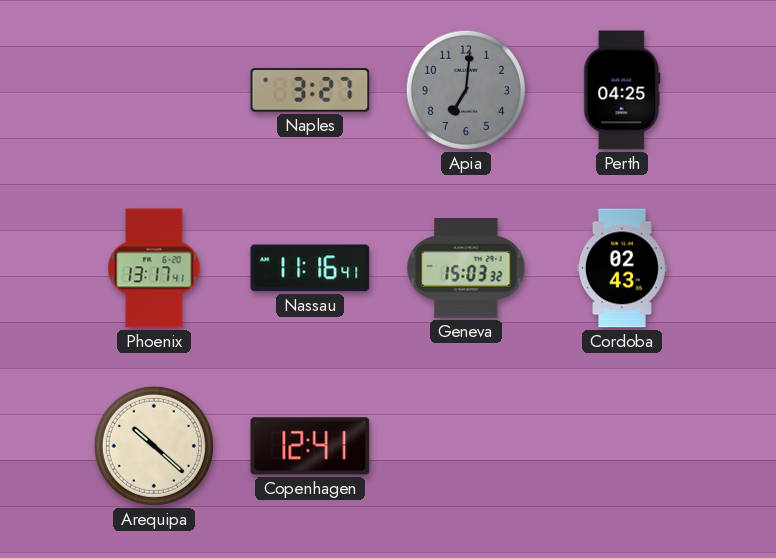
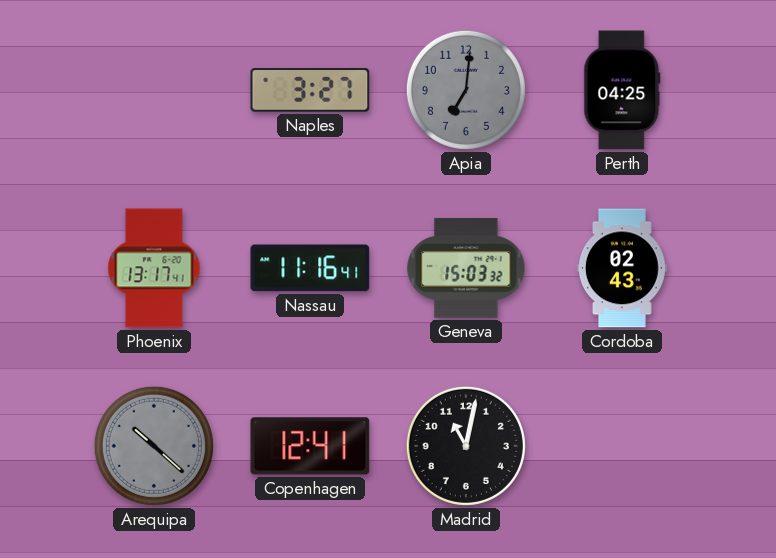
Arequipa dial: cream -> grey (154, 446)
Madrid: none -> 11:02 (466, 446)
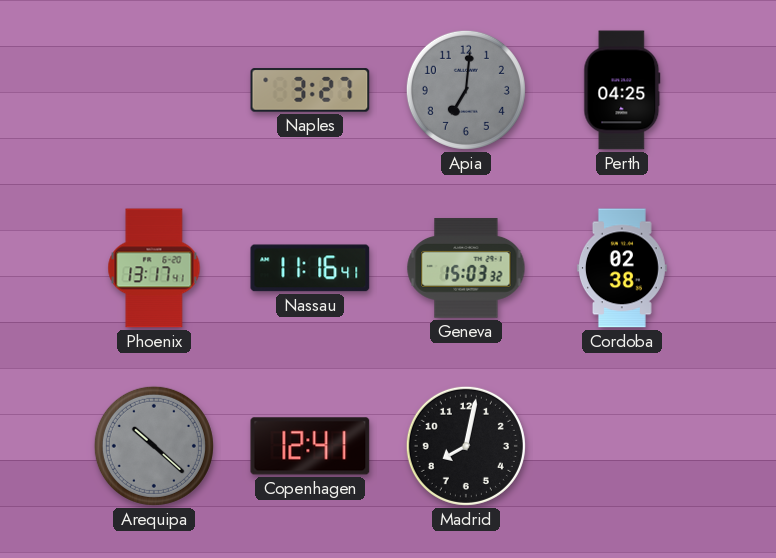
Cordoba: 02:43 -> 02:38 (622, 268)
Madrid: 11:02 -> 8:02 (466, 446)
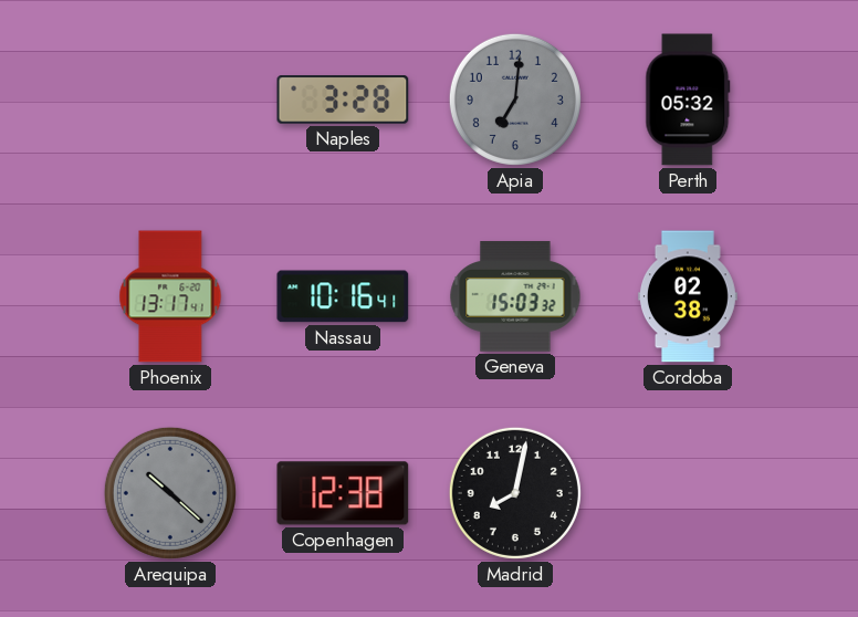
Naples: 3:27 -> 3:28 (343, 100)
Perth: 04:25 -> 05:32 (688, 100)
Nassau: 11:16 -> 10:16 (343, 296)
Copenhagen: 12:41 -> 12:38 (343, 493)
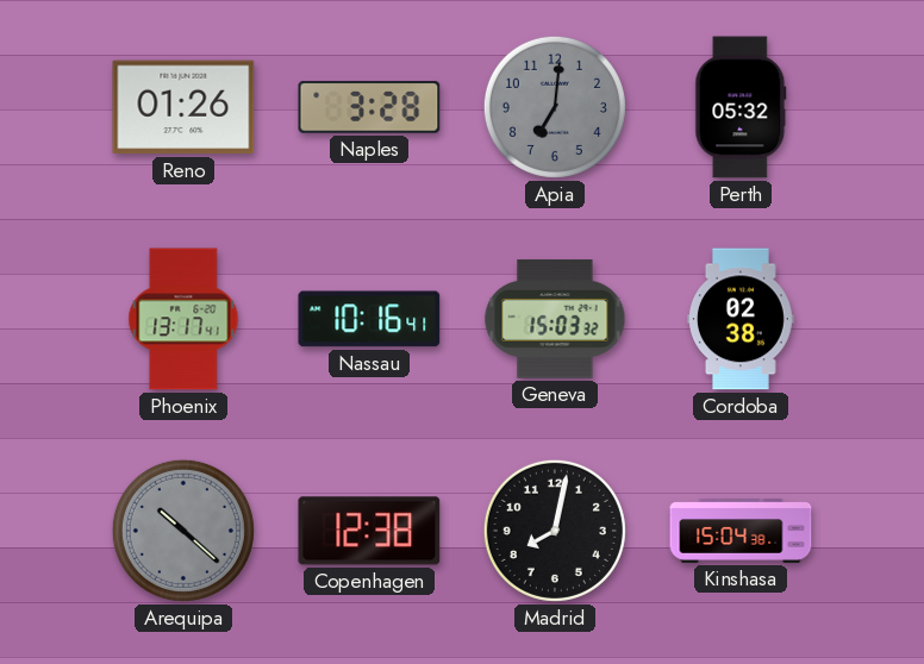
Reno: none -> 01:26 (183, 107)
Kinshasa: none -> 15:04 (741, 532)
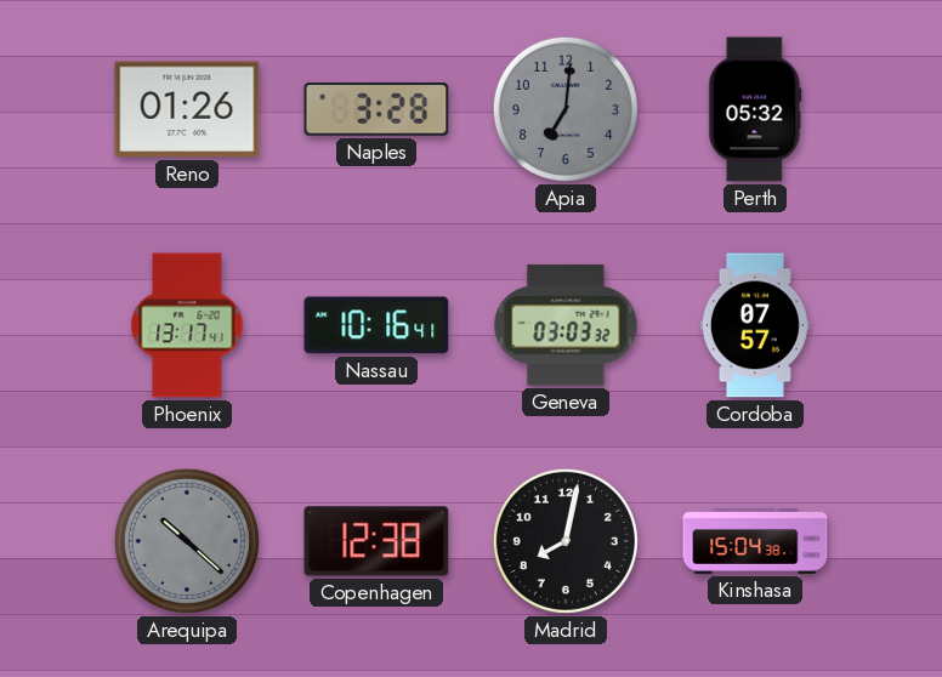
Geneva: 15:03 -> 03:03 (566, 325)
Cordoba: 02:38 -> 07:57 (755, 325)
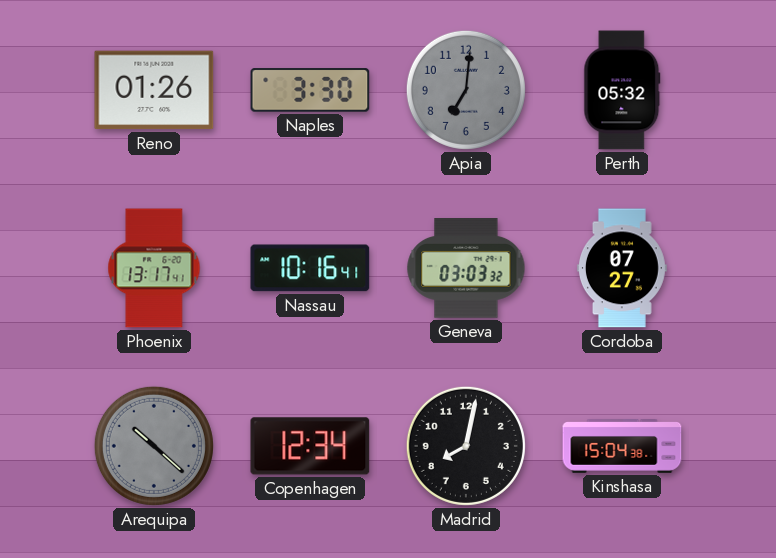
Naples: 3:28 -> 3:30 (310, 90)
Cordoba: 07:57 -> 07:27 (622, 268)
Copenhagen: 12:38 -> 12:34 (310, 446)
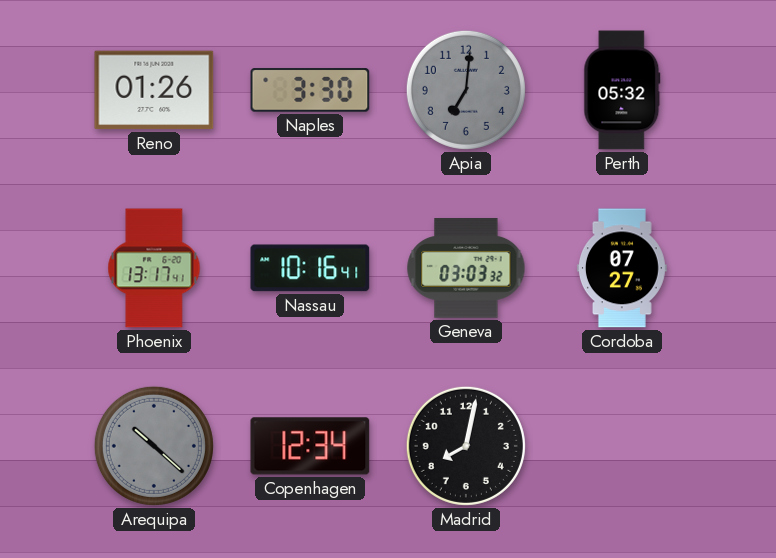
Kinshasa: 15:04 -> none (622, 447)
